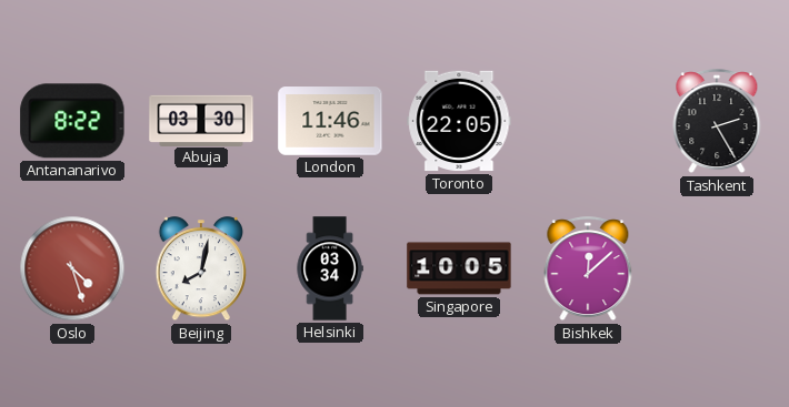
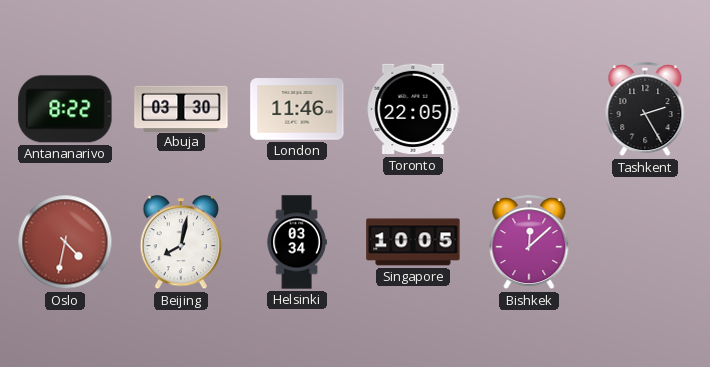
Oslo: 4:27 -> 4:32 (65, 242)
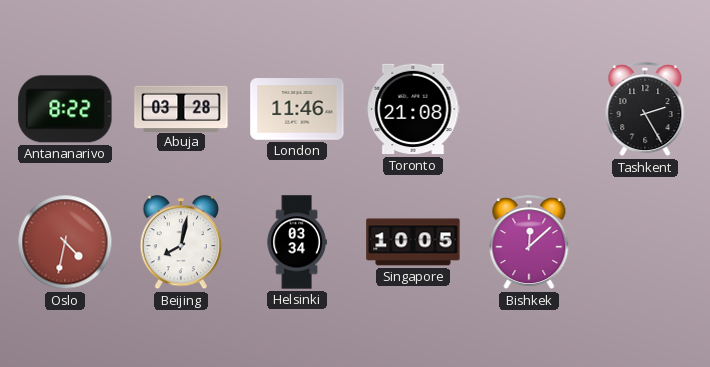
Abuja: 03:30 -> 03:28 (181, 108)
Toronto: 22:05 -> 21:08 (413, 109)
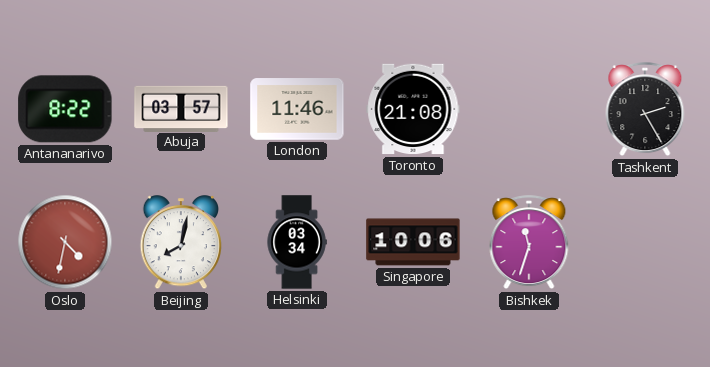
Abuja: 03:28 -> 03:57 (181, 108)
Singapore: 10:05 -> 10:06 (413, 242)
Bishkek: 12:08 -> 11:33 (529, 243)
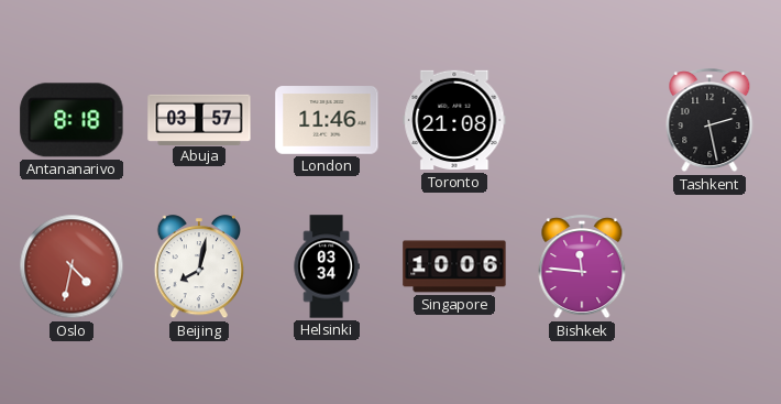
Antananarivo: 8:22 -> 8:18 (71, 120)
Tashkent: 2:25 -> 2:28 (710, 121)
Bishkek: 11:33 -> 11:46 (582, 267)
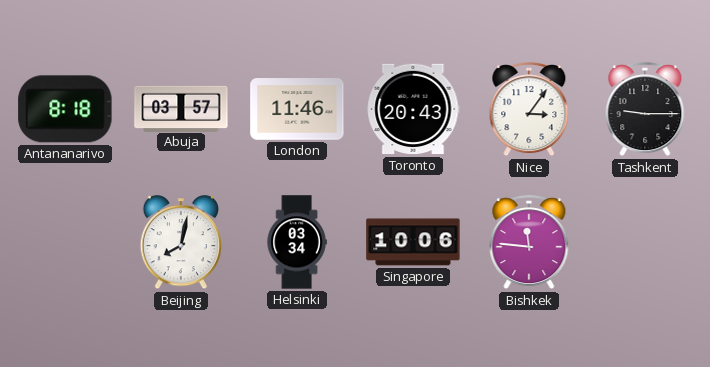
Toronto: 21:08 -> 20:43 (413, 109)
Nice: none -> 3:06 (529, 110)
Tashkent: 2:28 -> 9:15 (645, 110)
Oslo: 4:32 -> none (71, 266)
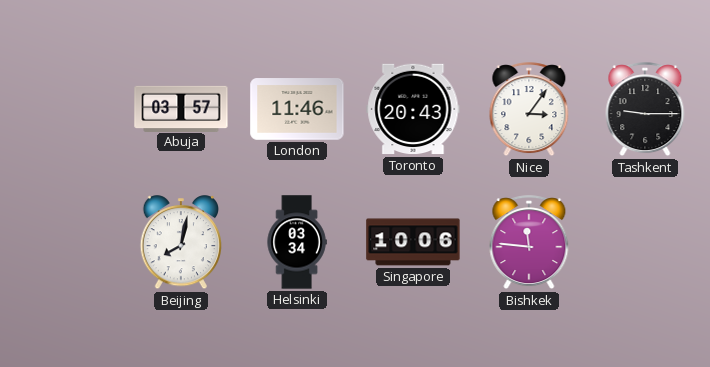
Antananarivo: 8:18 -> none (65, 109)
